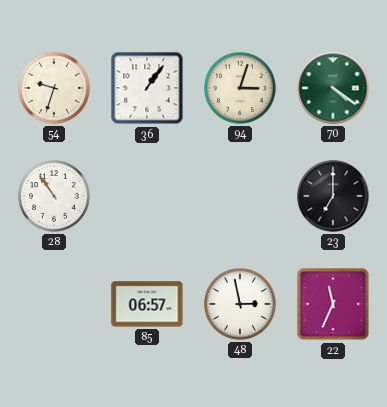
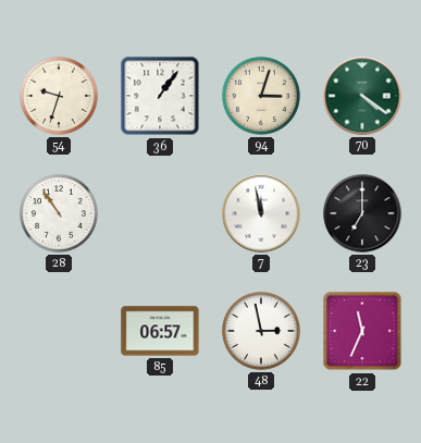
7: none -> 11:58 (261, 213)
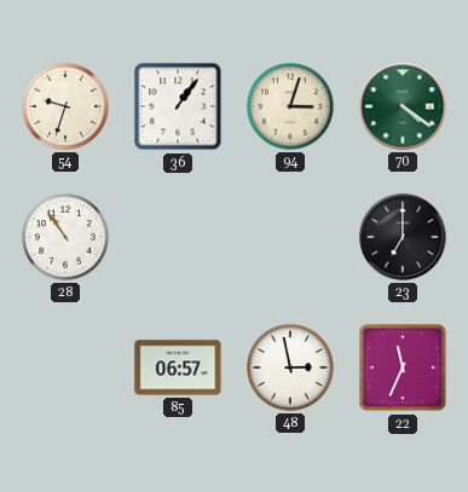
7: 11:58 -> none (261, 213)
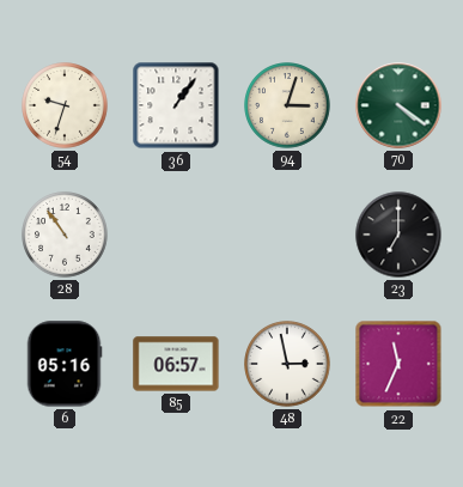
6: none -> 05:16 (65, 364)
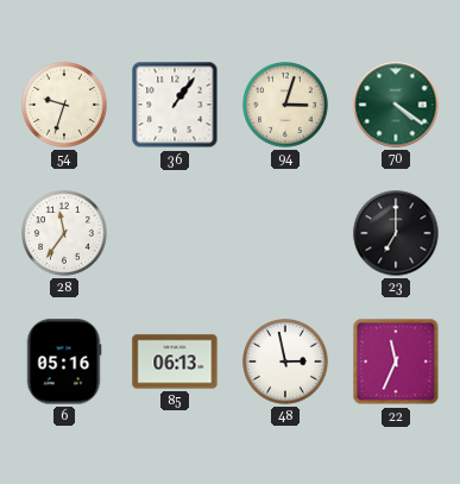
28: 10:54 -> 11:36 (64, 233)
85: 06:57 -> 06:13 (175, 362)
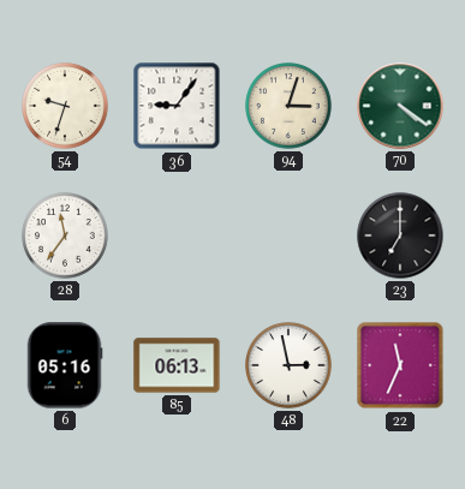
36: 1:06 -> 9:06 (177, 106)
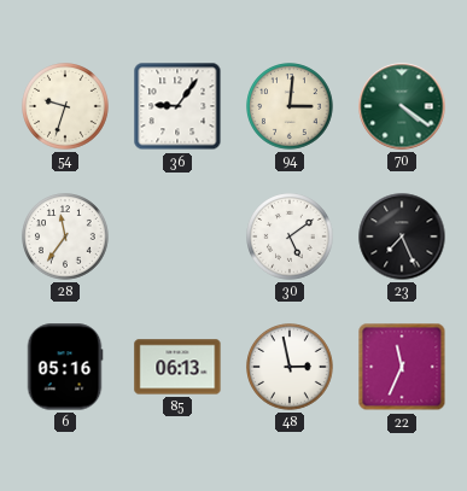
94: 3:03 -> 3:01 (290, 106)
30: none -> 5:09 (290, 236)
23: 7:00 -> 7:26 (402, 236)
